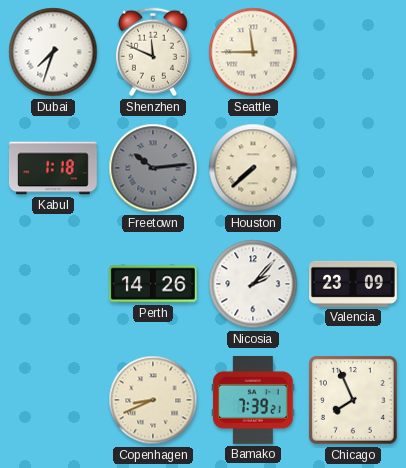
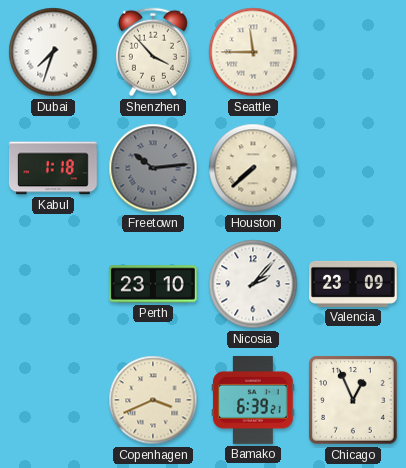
Shenzhen: 11:49 -> 3:53 (153, 52)
Perth: 14:26 -> 23:10 (153, 284)
Copenhagen: 8:41 -> 3:41 (153, 400)
Bamako: 7:39 -> 6:39 (253, 400)
Chicago: 7:56 -> 12:56 (354, 401)
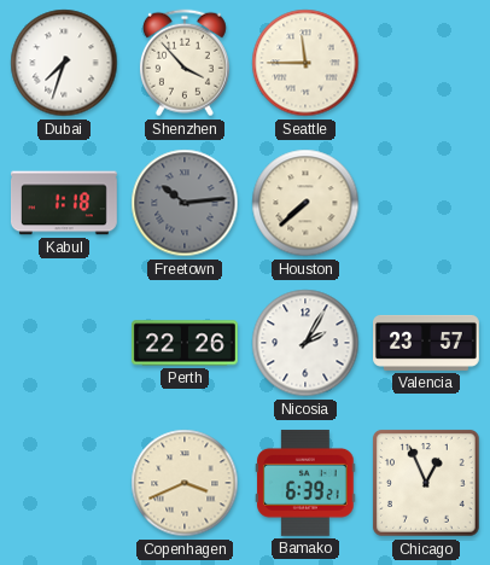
Perth: 23:10 -> 22:26 (185, 343)
Nicosia: 2:07 -> 2:05 (305, 343)
Valencia: 23:09 -> 23:57 (427, 343)
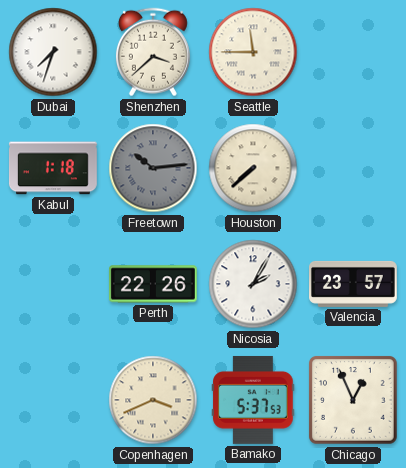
Shenzhen: 3:53 -> 3:38 (153, 52)
Bamako: 6:39 -> 5:37 (253, 400)
